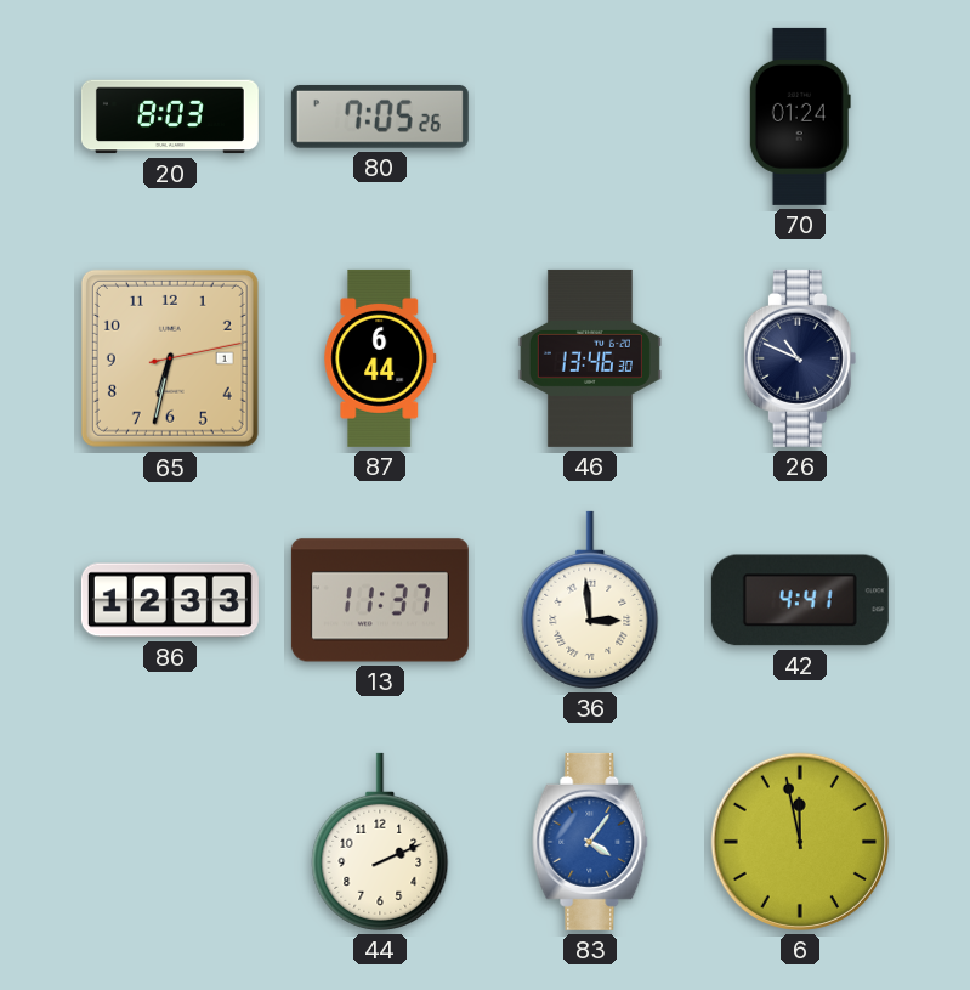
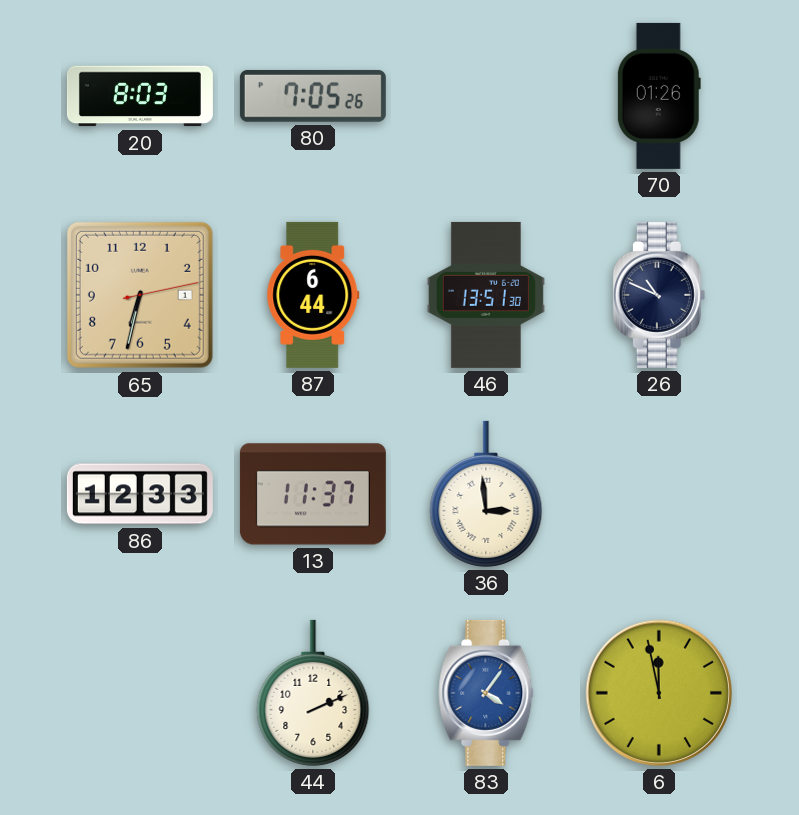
70: 01:24 -> 01:26 (659, 96)
46: 13:46 -> 13:51 (486, 295)
42: 4:41 -> none (800, 600)
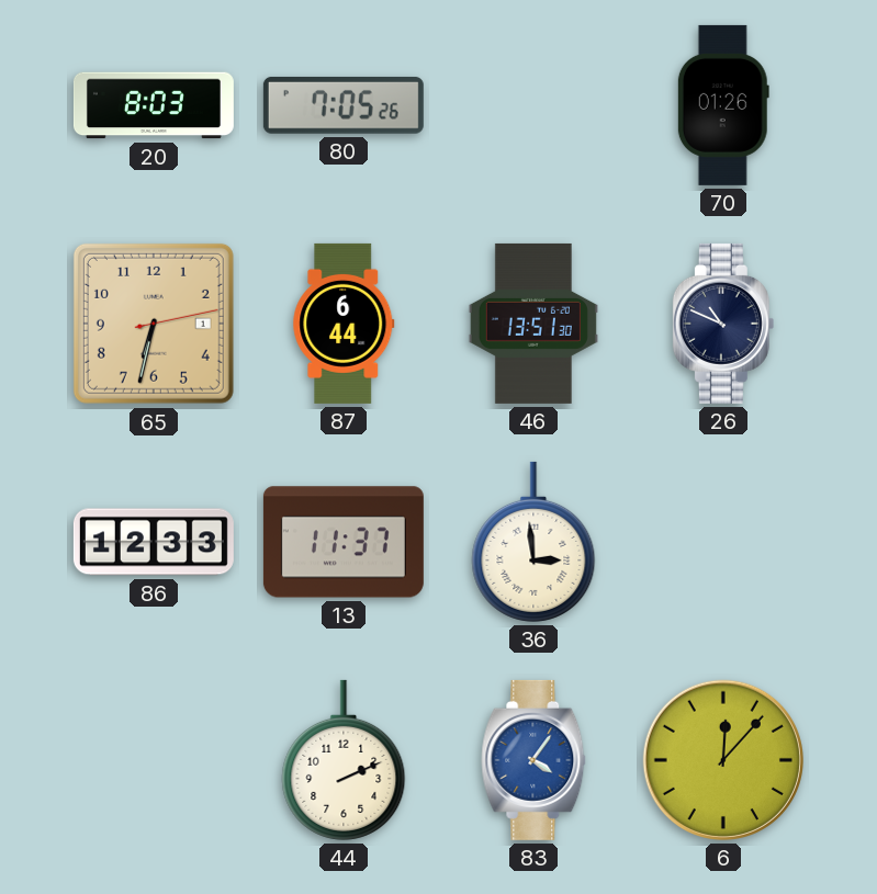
6: 11:58 -> 12:07 (723, 760)
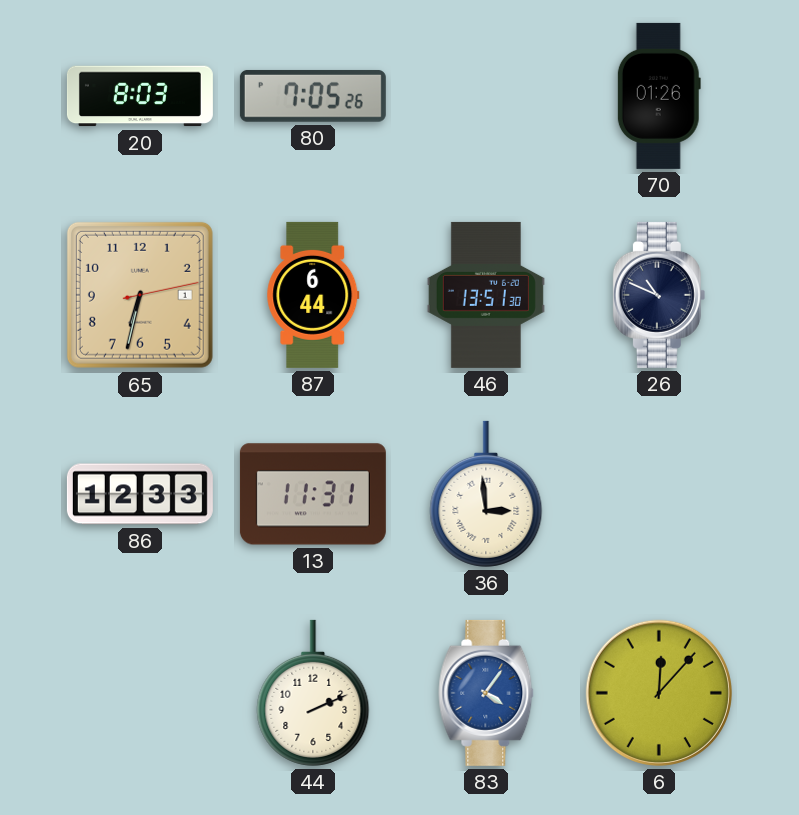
13: 11:37 -> 11:31 (313, 494)
